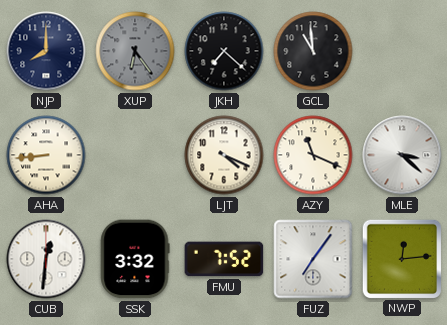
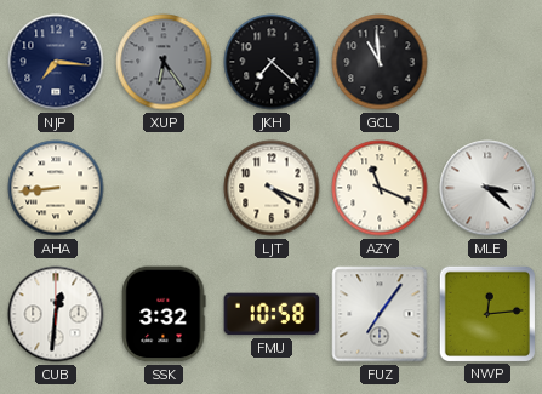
NJP: 8:00 -> 7:16 (56, 62)
FMU: 7:52 -> 10:58 (272, 314)
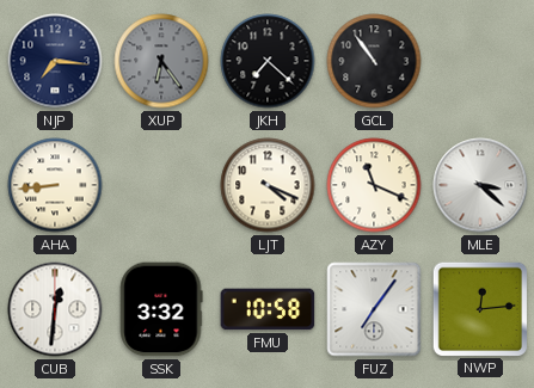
GCL: 10:59 -> 10:54 (374, 61)
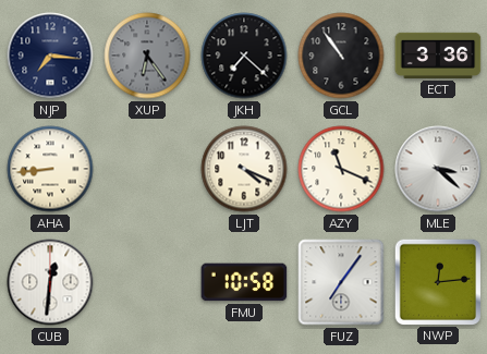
ECT: none -> 3:36 (438, 56)
SSK: 3:32 -> none (161, 309)
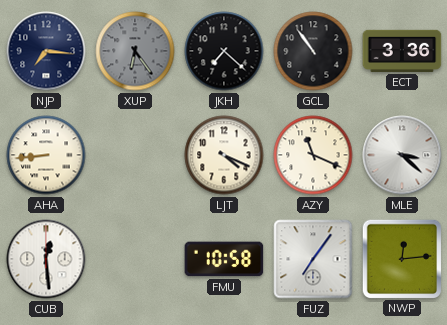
CUB: 12:31 -> 12:29 (46, 259)
